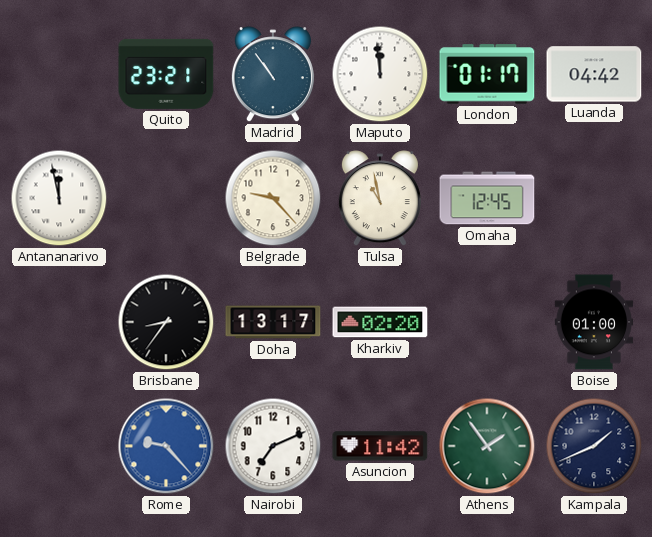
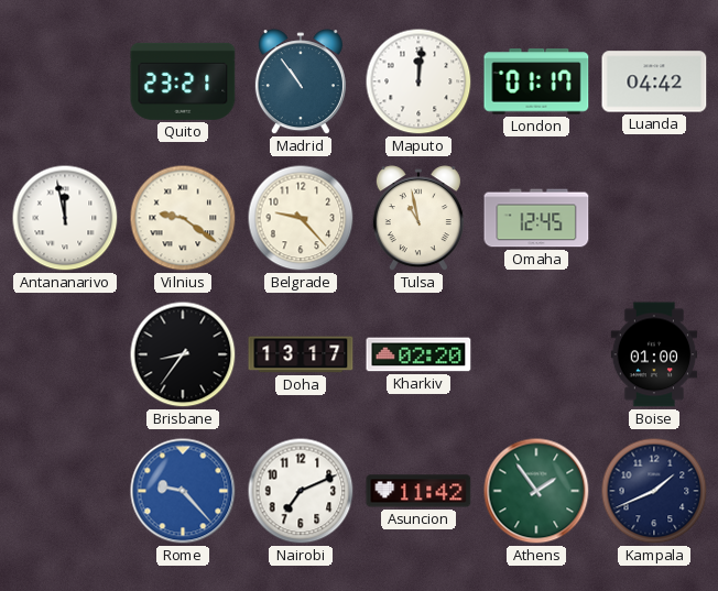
Maputo: 11:59 -> 12:01 (418, 81)
Vilnius: none -> 9:21 (183, 218)
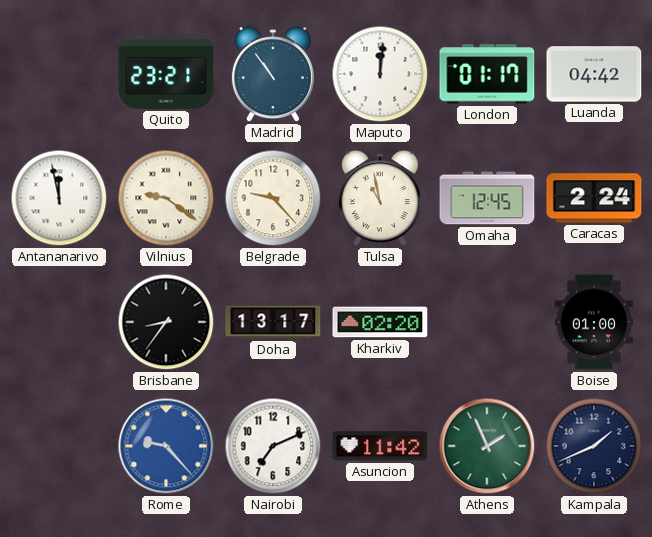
Caracas: none -> 2:24 (594, 198)
Athens: 1:54 -> 1:56 (487, 446)
